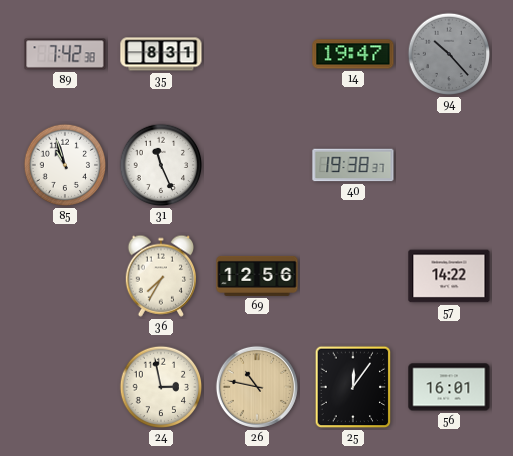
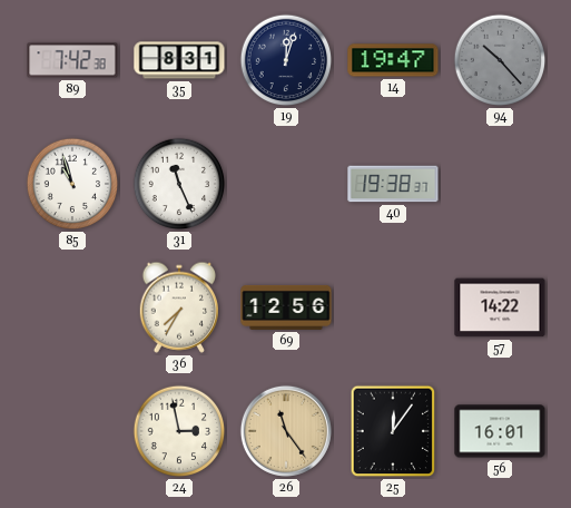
19: none -> 12:03 (286, 60)
26: 10:47 -> 11:24 (286, 431)
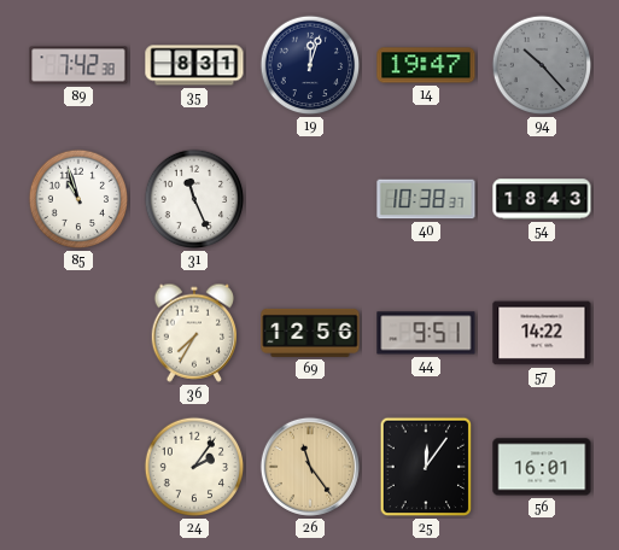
40: 19:38 -> 10:38 (426, 199)
54: none -> 18:43 (542, 199)
44: none -> 9:51 (426, 333)
24: 2:58 -> 2:06 (194, 467)
